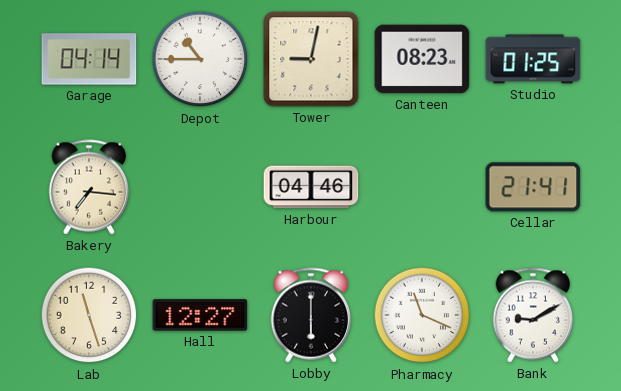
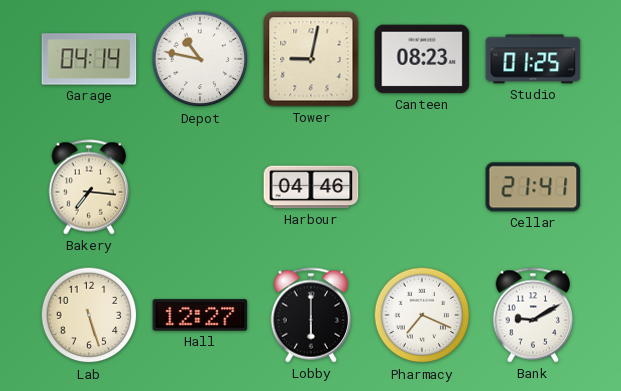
Depot: 10:45 -> 10:47 (200, 59)
Lab: 11:27 -> 5:27 (89, 315)
Pharmacy: 11:19 -> 7:19 (422, 315)
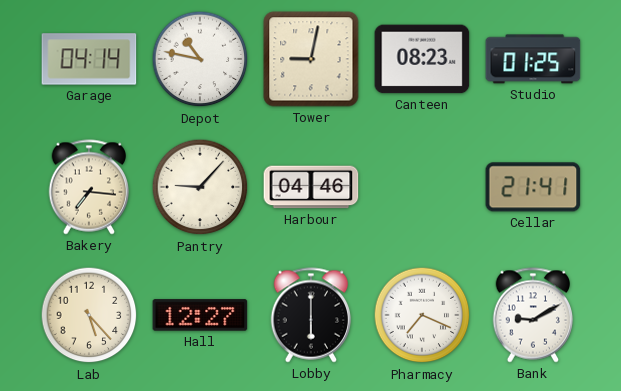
Pantry: none -> 9:07 (200, 187)
Lab: 5:27 -> 5:23 (89, 315)
